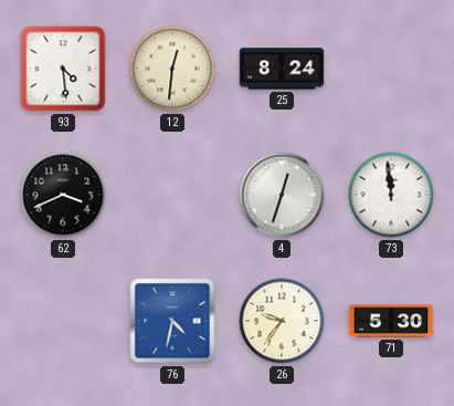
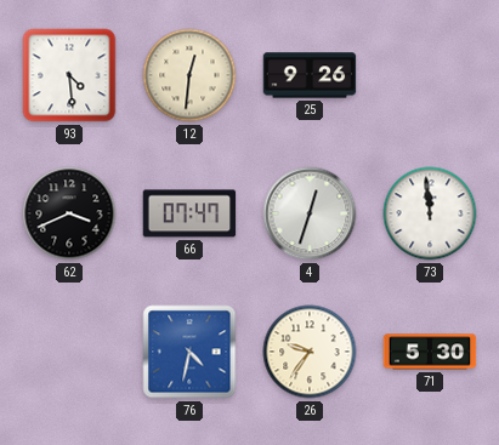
25: 8:24 -> 9:26 (310, 75)
66: none -> 07:47 (189, 213)
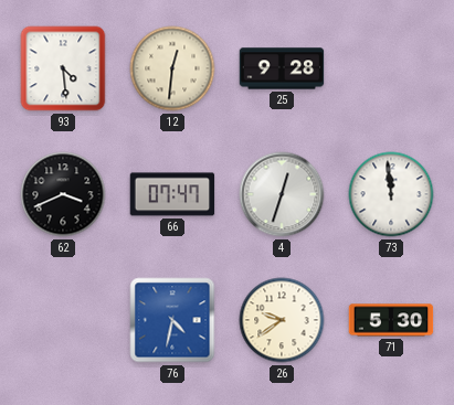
25: 9:26 -> 9:28 (282, 68)
26: 9:36 -> 9:39 (282, 320)
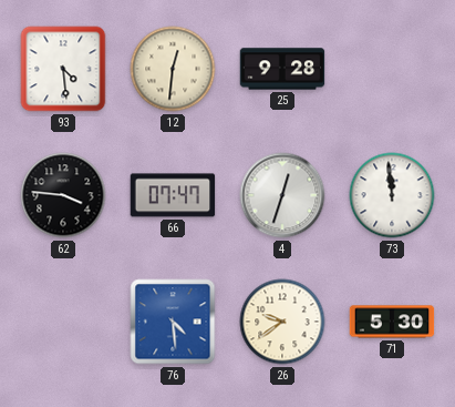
62: 3:41 -> 3:46 (63, 195)
76: 4:32 -> 4:29 (173, 322)
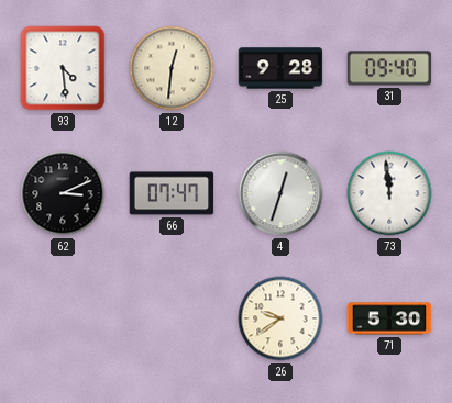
31: none -> 09:40 (389, 68)
62: 3:46 -> 3:11 (63, 193)
76: 4:29 -> none (173, 322)
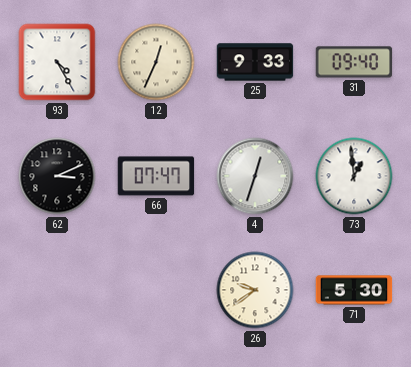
93: 4:29 -> 4:25 (57, 62)
12: 12:31 -> 12:34 (156, 62)
25: 9:28 -> 9:33 (255, 62)
73: 11:59 -> 12:59 (354, 176)
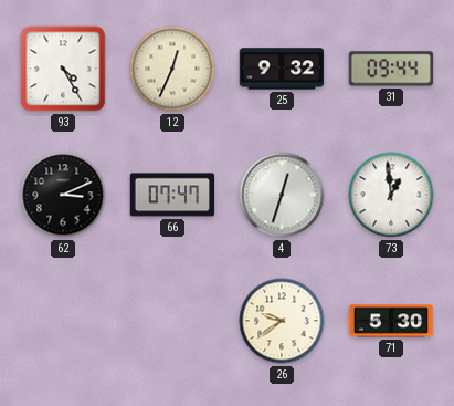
25: 9:33 -> 9:32 (282, 69)
31: 09:40 -> 09:44 (391, 69)
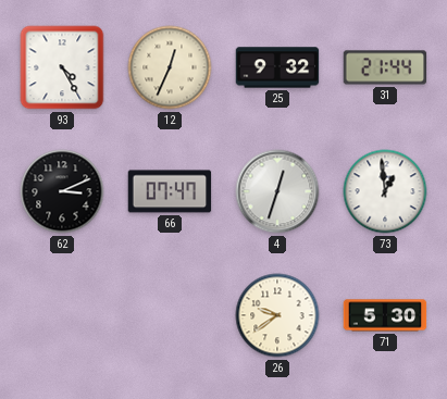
31: 09:44 -> 21:44 (385, 67)
